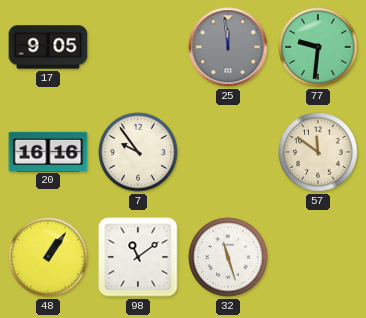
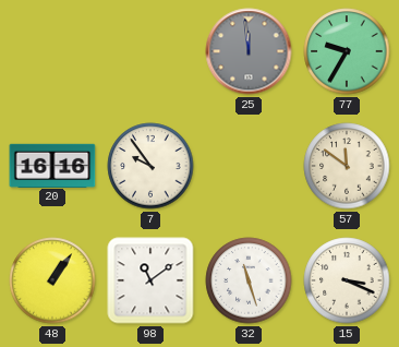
17: 9:05 -> none (48, 47)
77: 9:31 -> 9:35 (347, 51)
15: none -> 3:19 (347, 280)
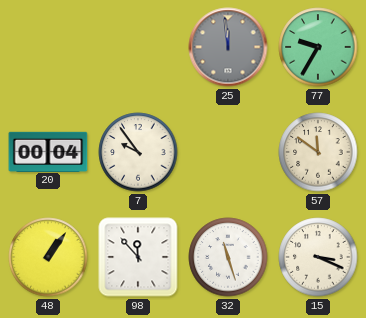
20: 16:16 -> 00:04 (48, 151)
98: 11:09 -> 11:53 (138, 257)
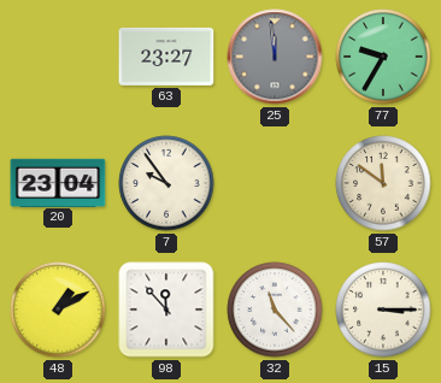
63: none -> 23:27 (166, 57)
20: 00:04 -> 23:04 (58, 182)
48: 1:06 -> 1:10 (58, 310)
32: 11:27 -> 11:23 (275, 310)
15: 3:19 -> 3:15 (383, 310)
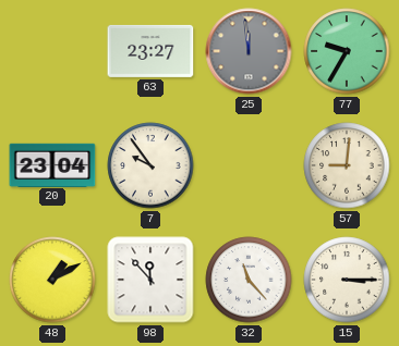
57: 11:51 -> 9:01 (347, 165)
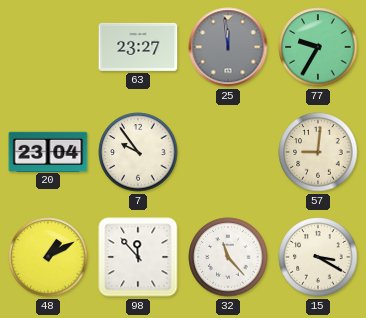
15: 3:15 -> 3:20 (318, 257)
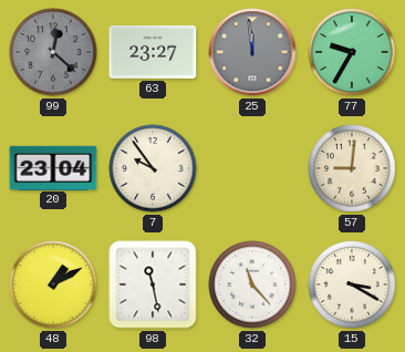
99: none -> 12:22 (53, 52)
98: 11:53 -> 11:28 (153, 284)
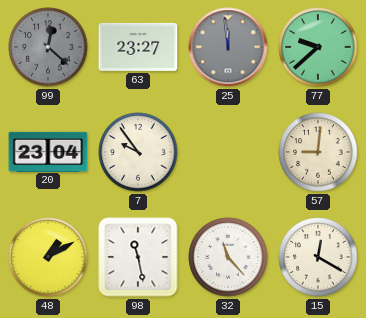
77: 9:35 -> 9:38 (318, 47)
15: 3:20 -> 12:20 (318, 257)
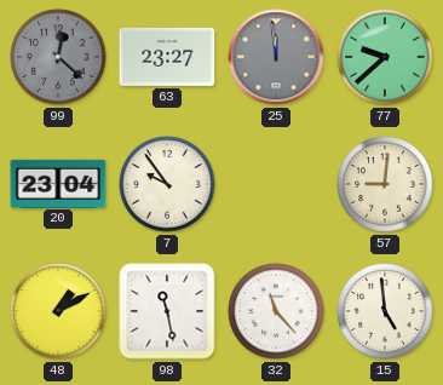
15: 12:20 -> 4:59 (385, 311)
